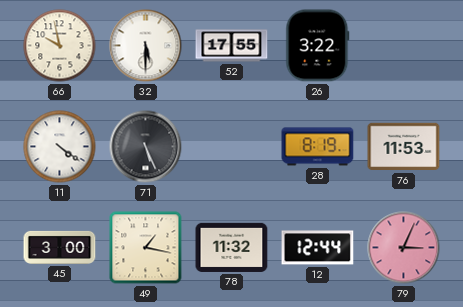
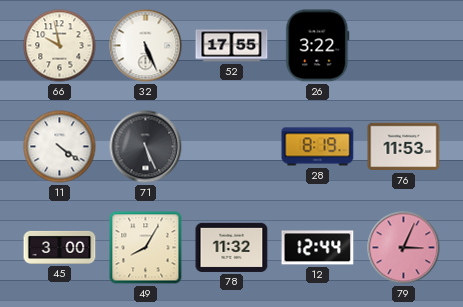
32: 5:30 -> 5:26 (146, 46)
49: 1:17 -> 8:05 (146, 248)
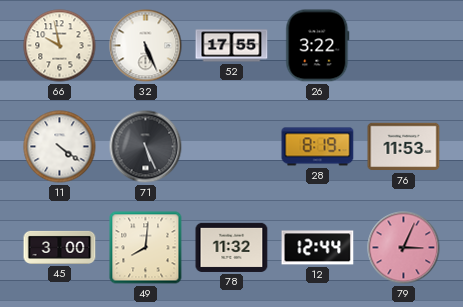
49: 8:05 -> 8:01 (146, 248)
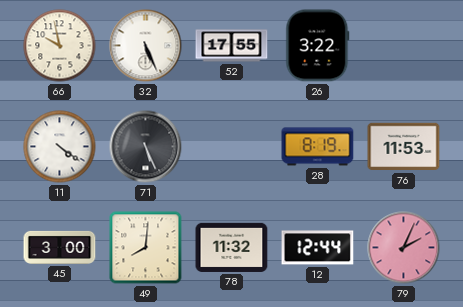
79: 3:04 -> 2:04 (404, 248)
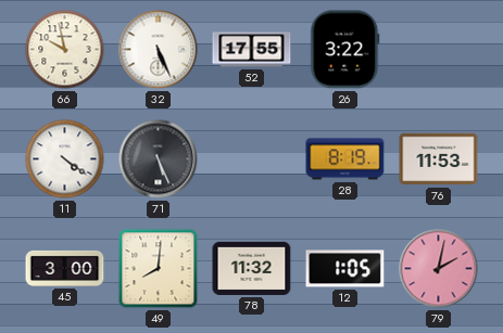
12: 12:44 -> 1:05 (345, 269)
79: 2:04 -> 2:02 (439, 269)
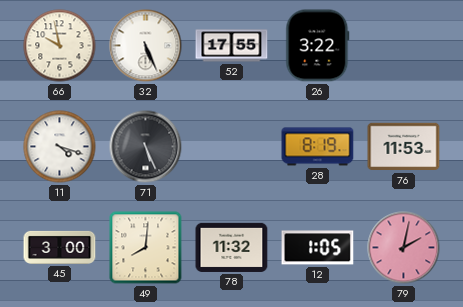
11: 4:21 -> 4:18 (60, 147)
